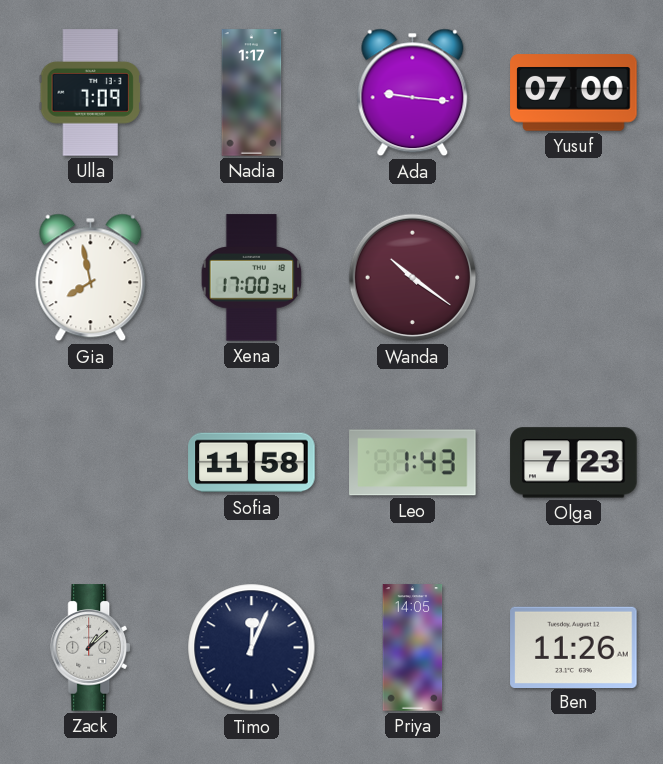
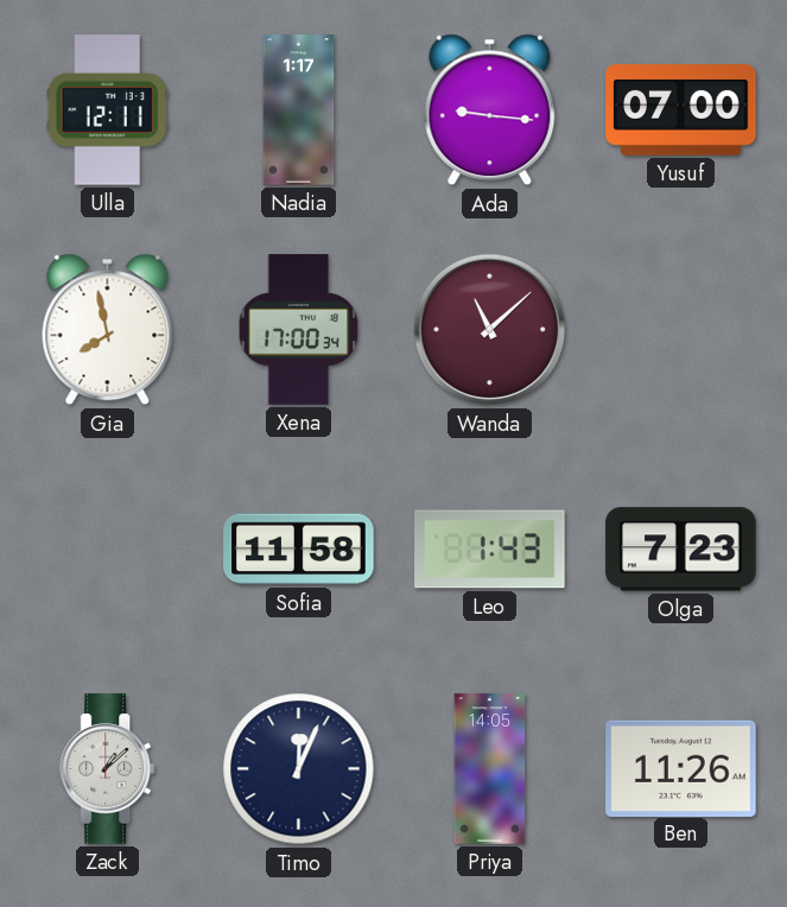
Ulla: 7:09 -> 12:11 (107, 110)
Wanda: 10:21 -> 11:08 (490, 330)
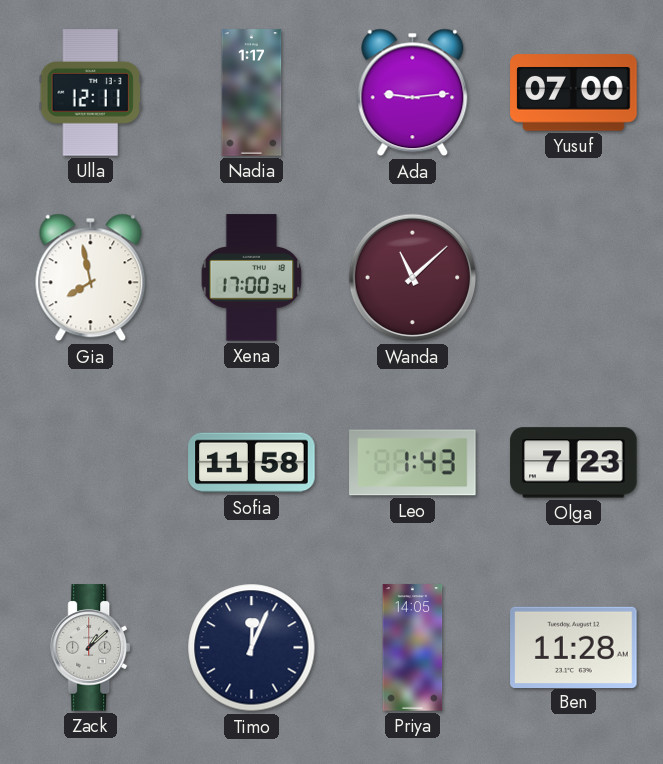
Ada: 9:16 -> 9:14 (413, 93)
Ben: 11:26 -> 11:28 (574, 647)
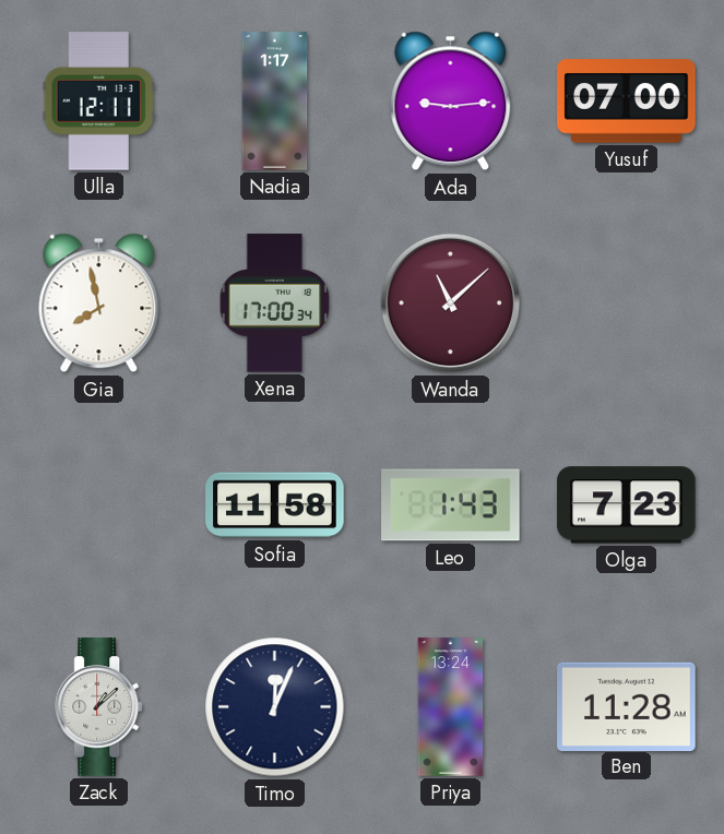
Priya: 14:05 -> 13:24 (451, 707)
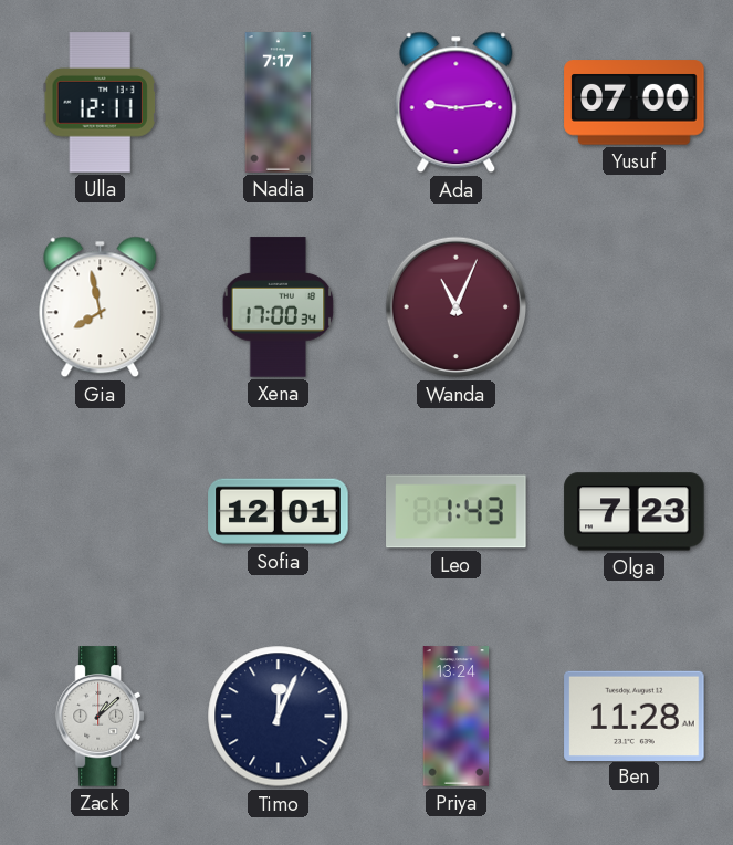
Nadia: 1:17 -> 7:17 (279, 103)
Wanda: 11:08 -> 11:04 (457, 307)
Sofia: 11:58 -> 12:01 (279, 512)
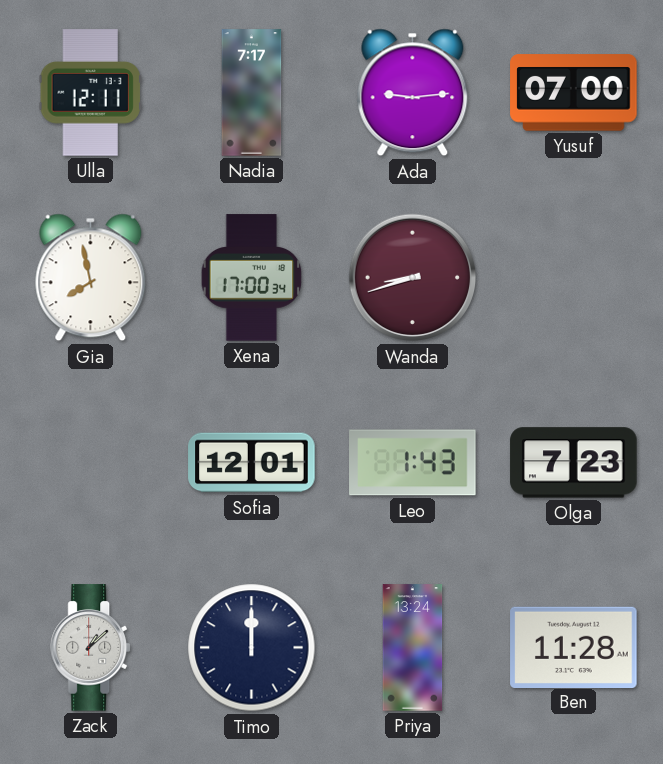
Wanda: 11:04 -> 8:42 (413, 278)
Timo: 12:04 -> 12:00 (252, 648)
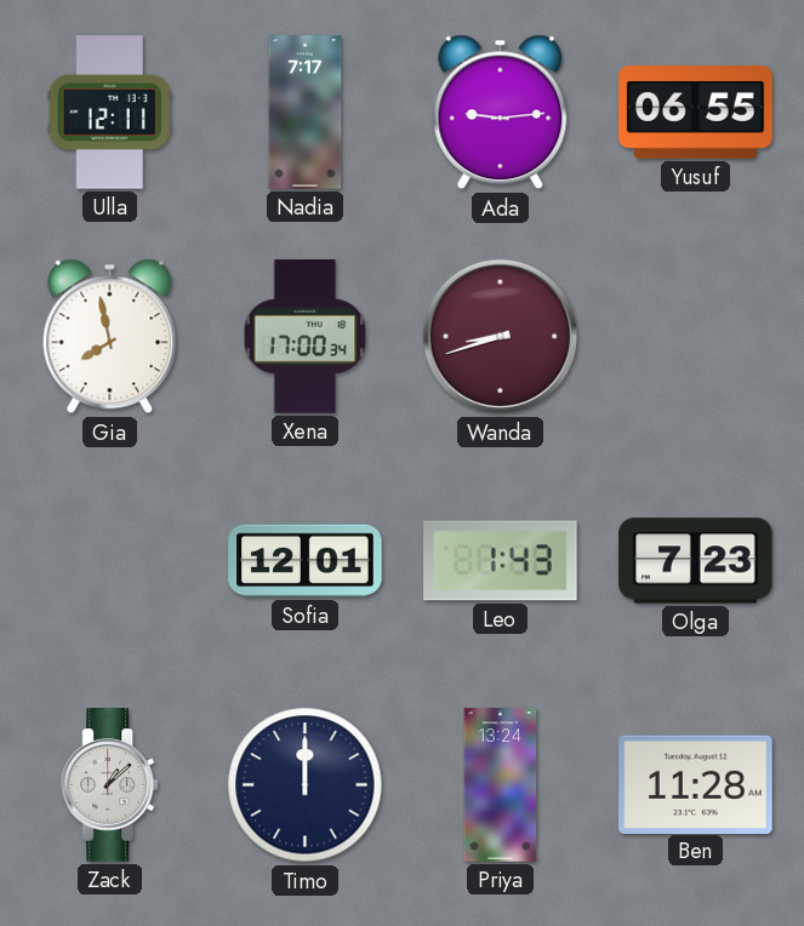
Yusuf: 07:00 -> 06:55 (696, 113)
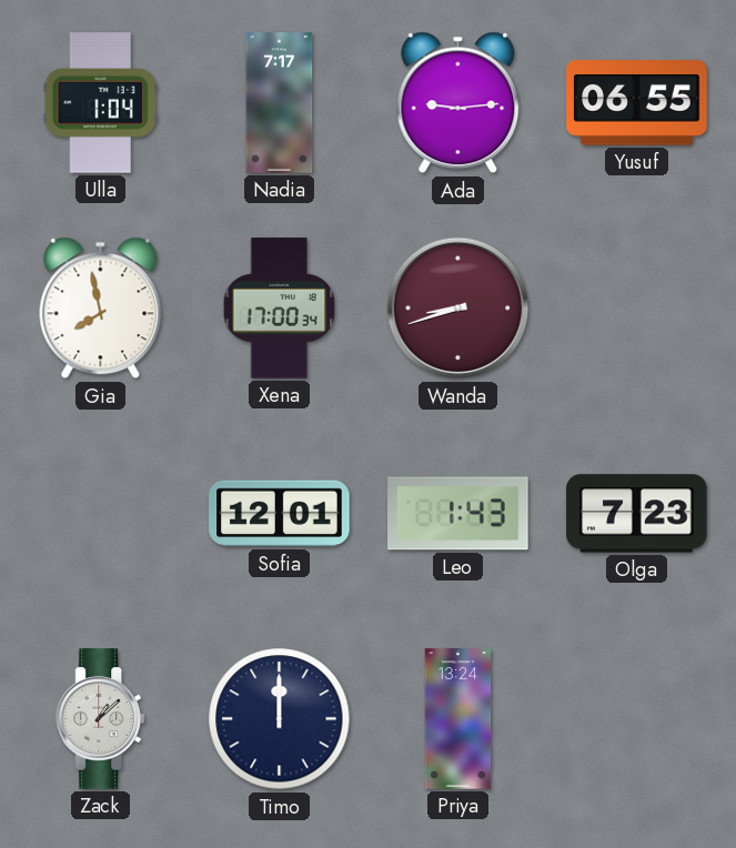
Ulla: 12:11 -> 1:04 (100, 103)
Ben: 11:28 -> none (696, 784)
